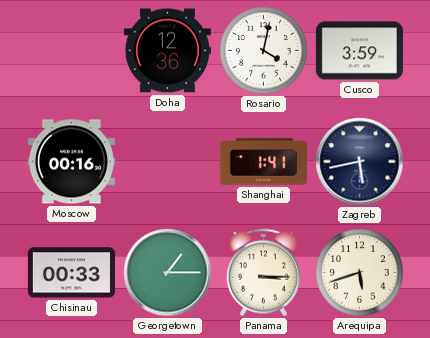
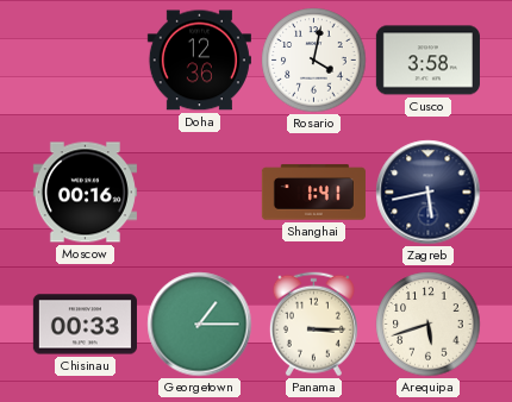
Cusco: 3:59 -> 3:58 (427, 61)
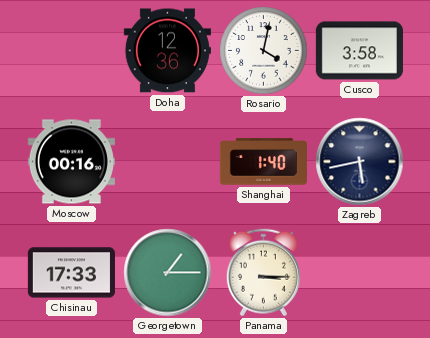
Shanghai: 1:41 -> 1:40 (263, 162)
Chisinau: 00:33 -> 17:33 (71, 273)
Arequipa: 5:42 -> none (429, 325)
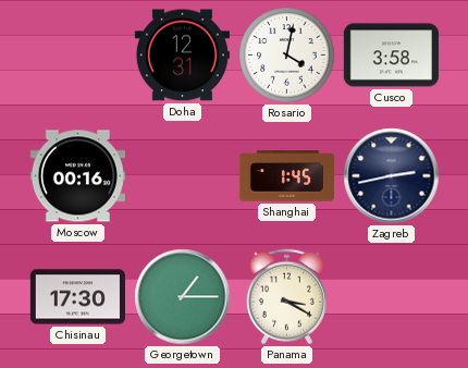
Doha: 12:36 -> 12:31 (182, 56)
Shanghai: 1:40 -> 1:45 (286, 176)
Zagreb: 5:43 -> 2:43 (392, 176)
Chisinau: 17:33 -> 17:30 (77, 297)
Panama: 3:15 -> 3:20 (286, 297)
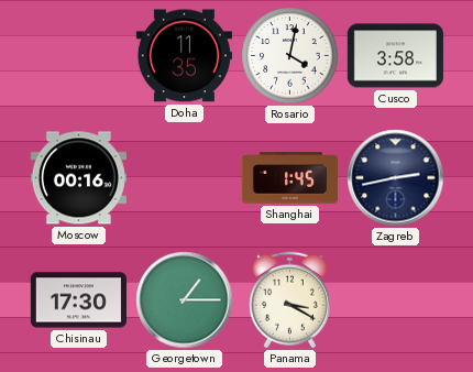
Doha: 12:31 -> 11:35 (184, 56)
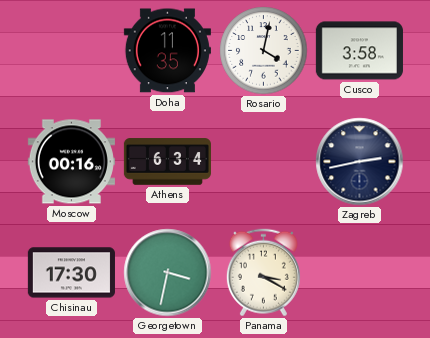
Athens: none -> 6:34 (167, 162)
Shanghai: 1:45 -> none (289, 178)
Georgetown: 1:15 -> 3:32 (168, 273)
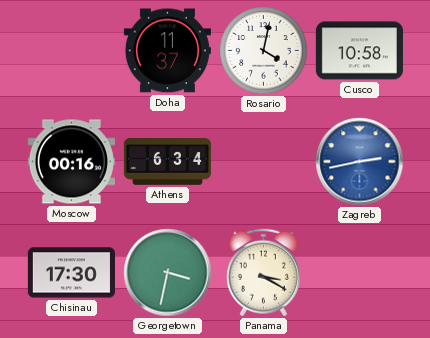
Doha: 11:35 -> 11:37 (167, 51)
Cusco: 3:58 -> 10:58 (359, 51)
Zagreb dial: navy -> blue (360, 162)
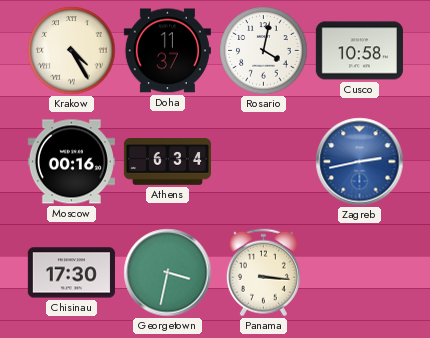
Krakow: none -> 4:25 (72, 51)
Panama: 3:20 -> 3:16 (263, 273)
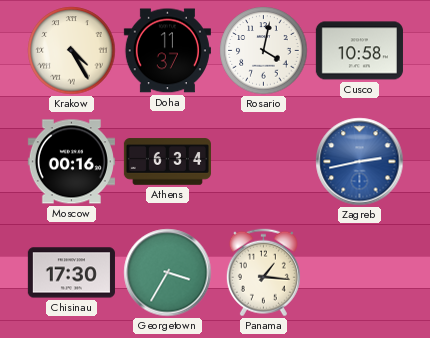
Georgetown: 3:32 -> 3:35 (168, 273)
Panama: 3:16 -> 1:16 (263, 273)
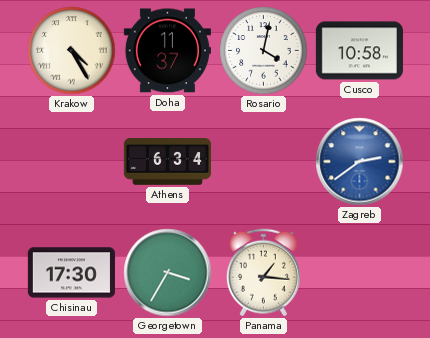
Moscow: 00:16 -> none (71, 162)
Zagreb: 2:43 -> 2:39 (360, 162)
